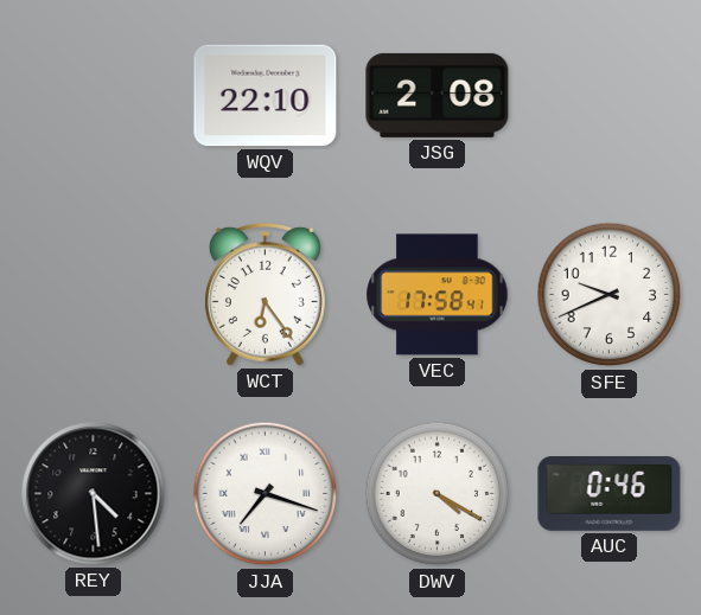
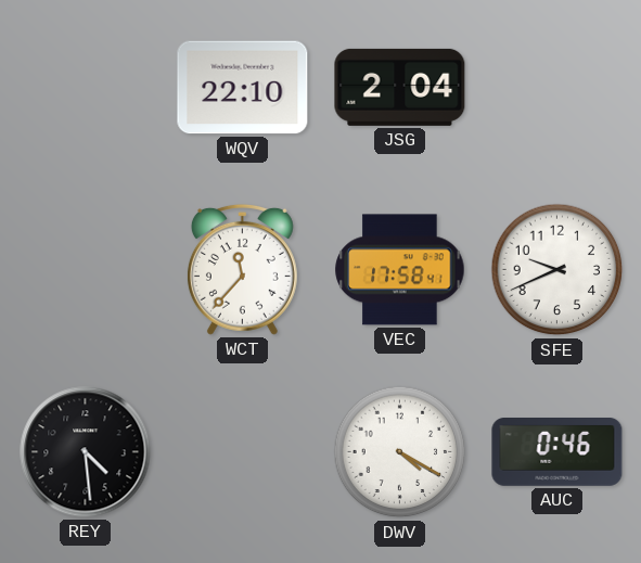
JSG: 2:08 -> 2:04 (400, 87)
WCT: 6:24 -> 11:37 (242, 269)
JJA: 7:18 -> none (266, 494)
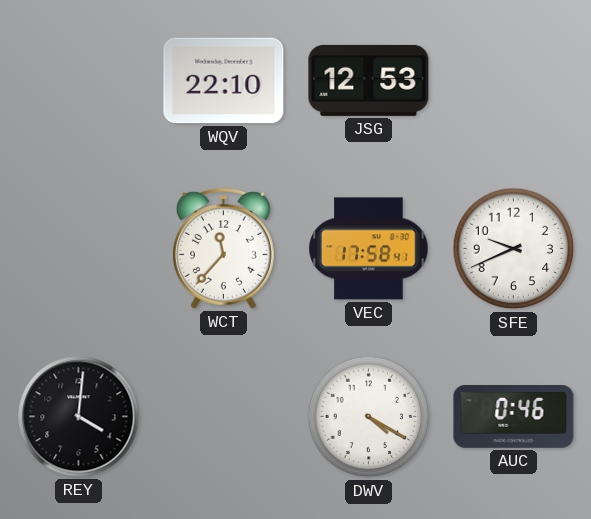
JSG: 2:04 -> 12:53 (369, 80)
REY: 4:29 -> 4:01 (79, 417)
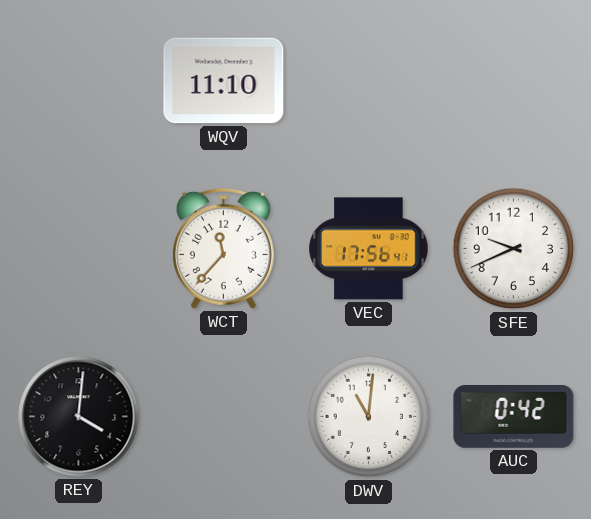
WQV: 22:10 -> 11:10 (224, 81)
JSG: 12:53 -> none (369, 80)
VEC: 17:58 -> 17:56 (369, 249)
DWV: 4:20 -> 11:01 (369, 417)
AUC: 0:46 -> 0:42 (514, 417)
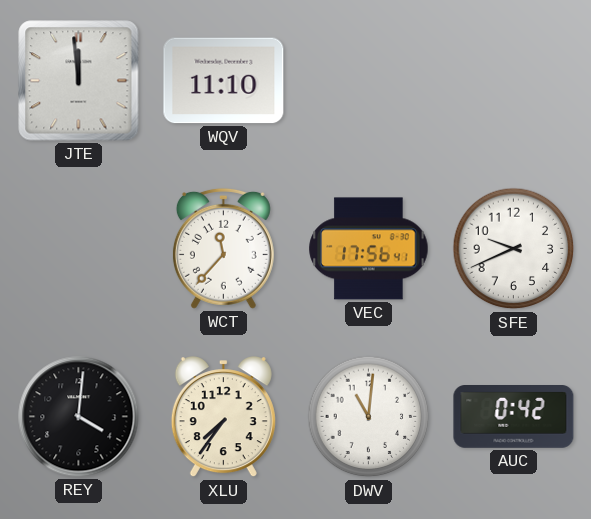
JTE: none -> 11:59 (79, 81)
XLU: none -> 7:36 (223, 417)
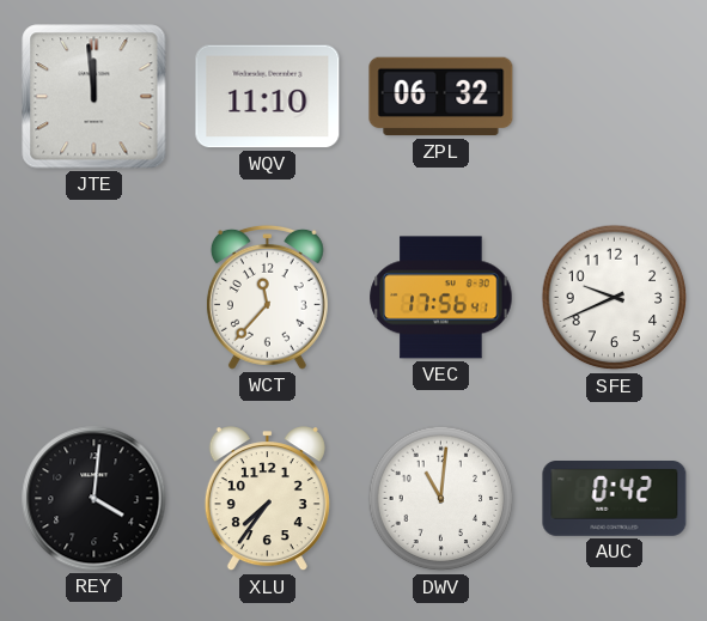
ZPL: none -> 06:32 (441, 97)
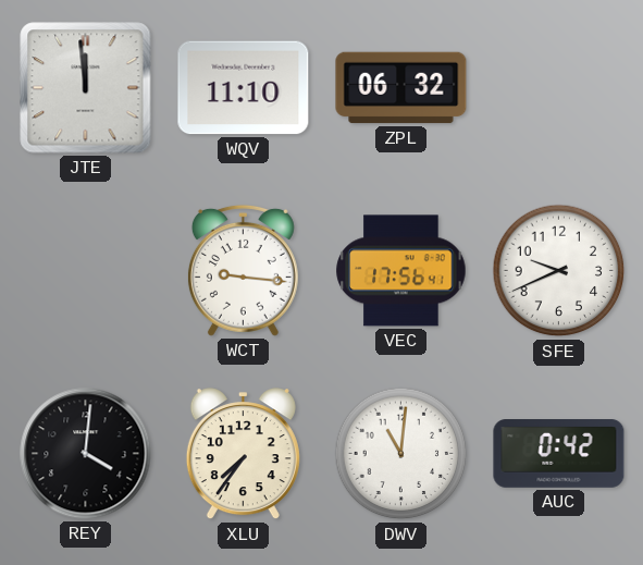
WCT: 11:37 -> 9:16 (243, 270)
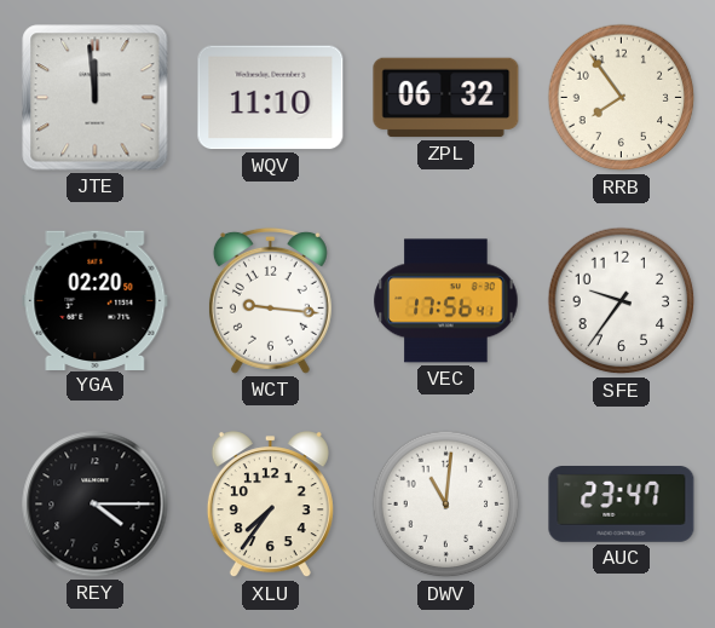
RRB: none -> 7:54 (622, 98)
YGA: none -> 02:20 (96, 300)
SFE: 9:41 -> 9:36 (622, 301)
REY: 4:01 -> 4:15 (96, 505)
AUC: 0:42 -> 23:47 (622, 505)
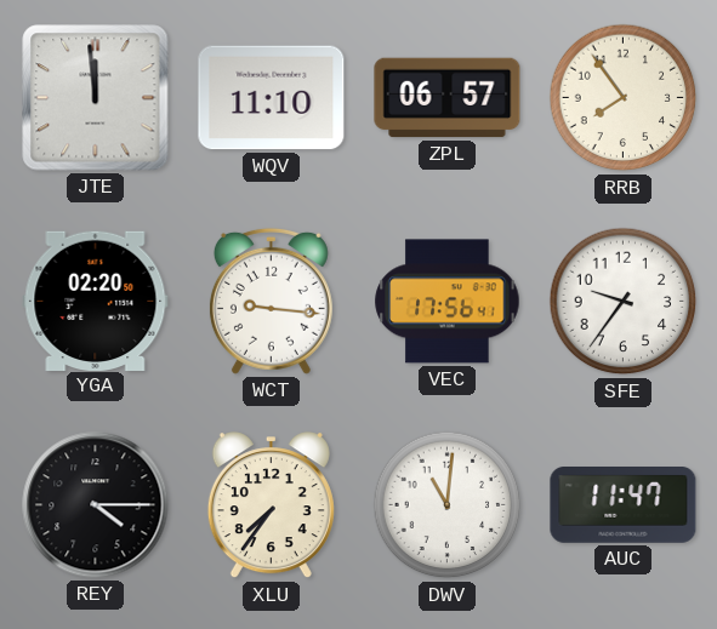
ZPL: 06:32 -> 06:57 (448, 98)
AUC: 23:47 -> 11:47 (624, 505)
